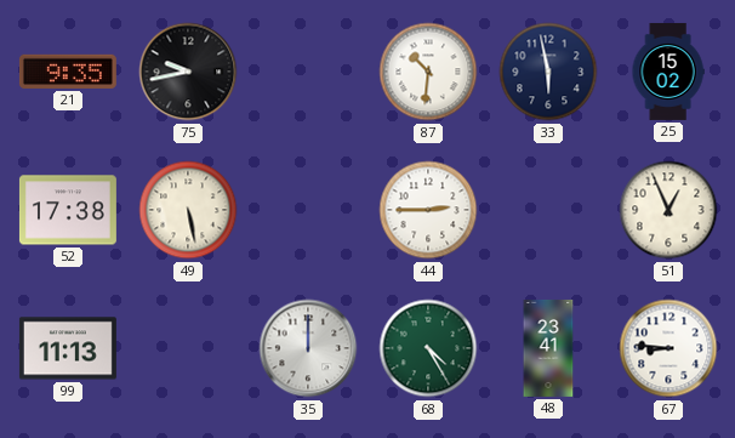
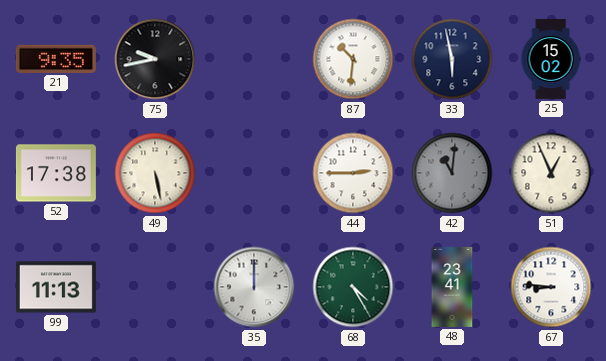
42: none -> 11:01 (452, 173)
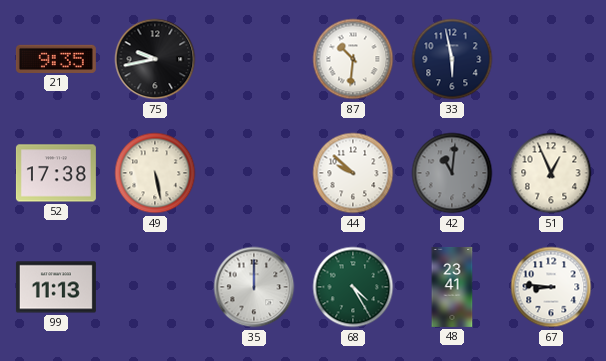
25: 15:02 -> none (551, 59)
44: 2:45 -> 9:52 (353, 173)
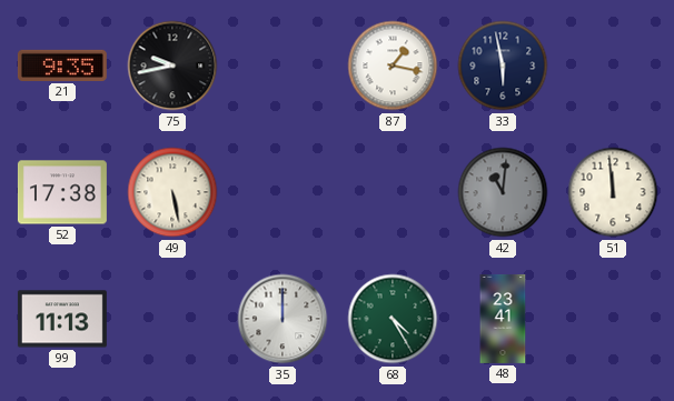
87: 10:31 -> 1:17 (393, 66)
44: 9:52 -> none (353, 173)
51: 12:56 -> 11:59 (613, 192)
67: 8:46 -> none (551, 287)
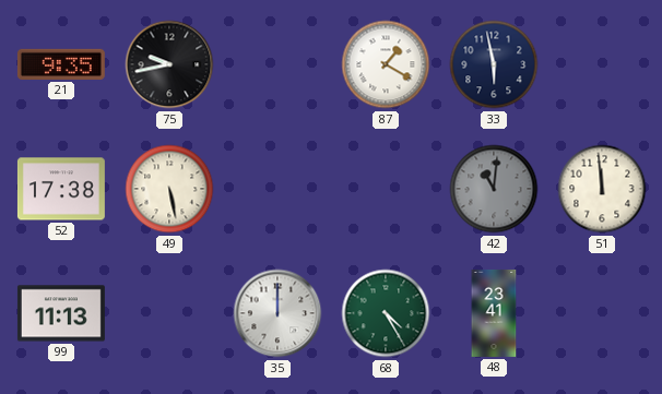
87: 1:17 -> 1:20 (386, 64)
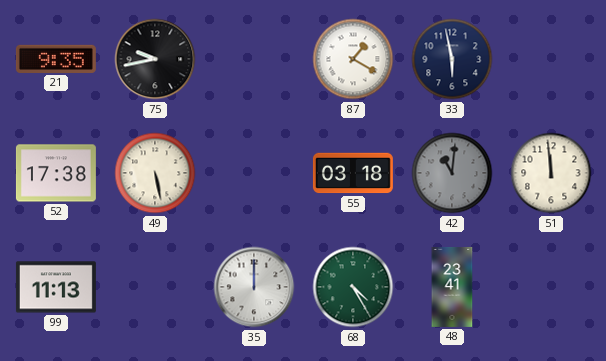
55: none -> 03:18 (353, 173)
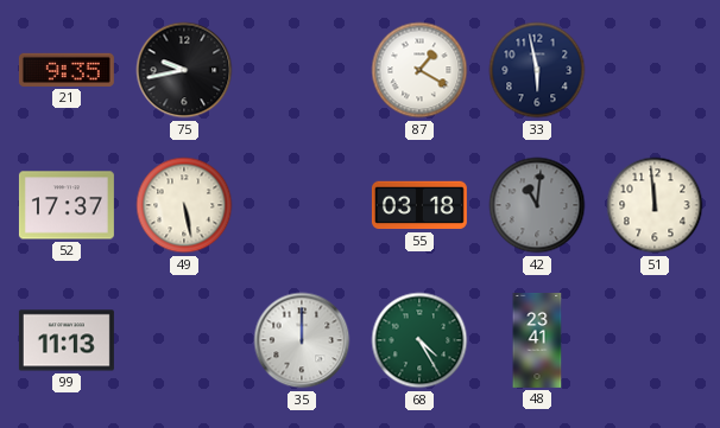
52: 17:38 -> 17:37 (67, 205)
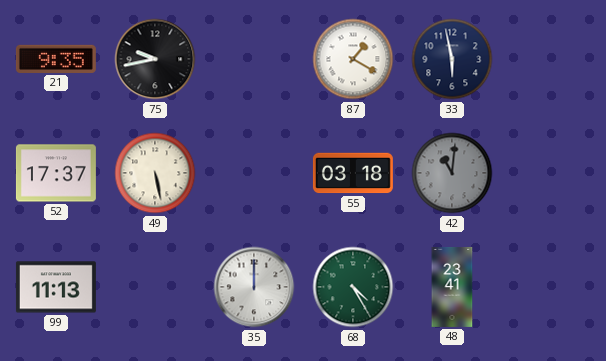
51: 11:59 -> none (655, 205)
